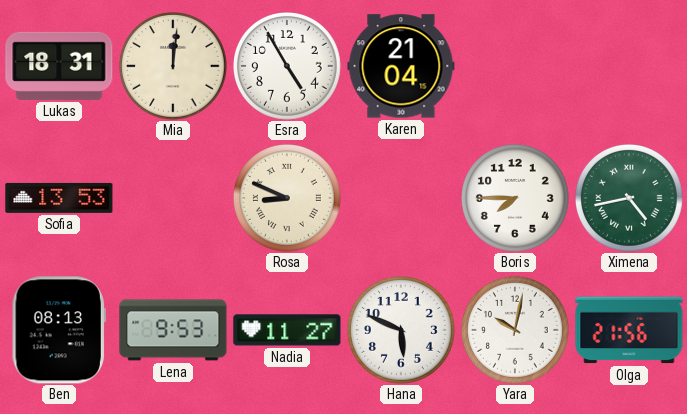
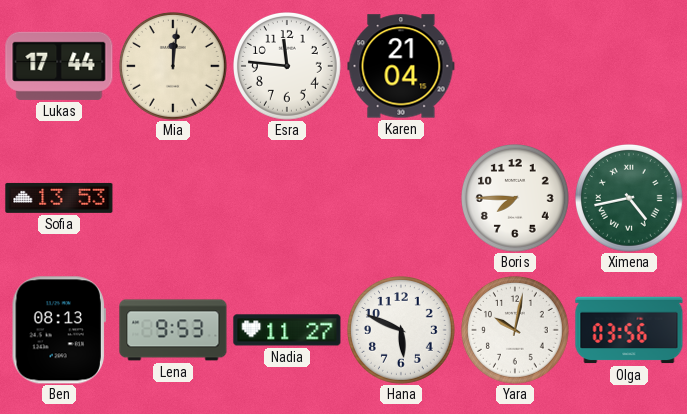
Lukas: 18:31 -> 17:44 (59, 66)
Esra: 4:55 -> 11:46 (288, 67)
Rosa: 8:49 -> none (288, 199)
Olga: 21:56 -> 03:56 (629, 330)
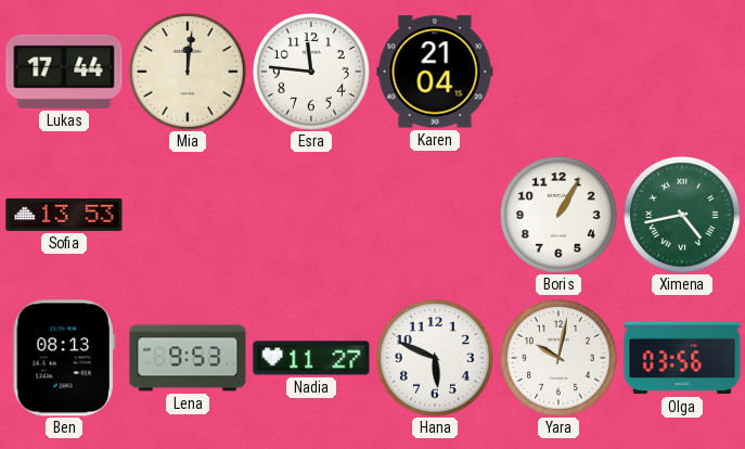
Boris: 7:45 -> 1:05 (560, 216)
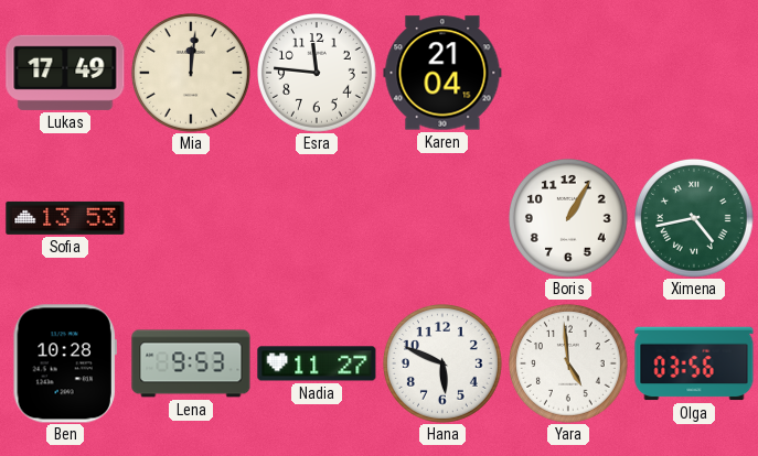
Lukas: 17:44 -> 17:49 (65, 73)
Ben: 08:13 -> 10:28 (65, 363)
Yara: 10:02 -> 4:59 (569, 365)
